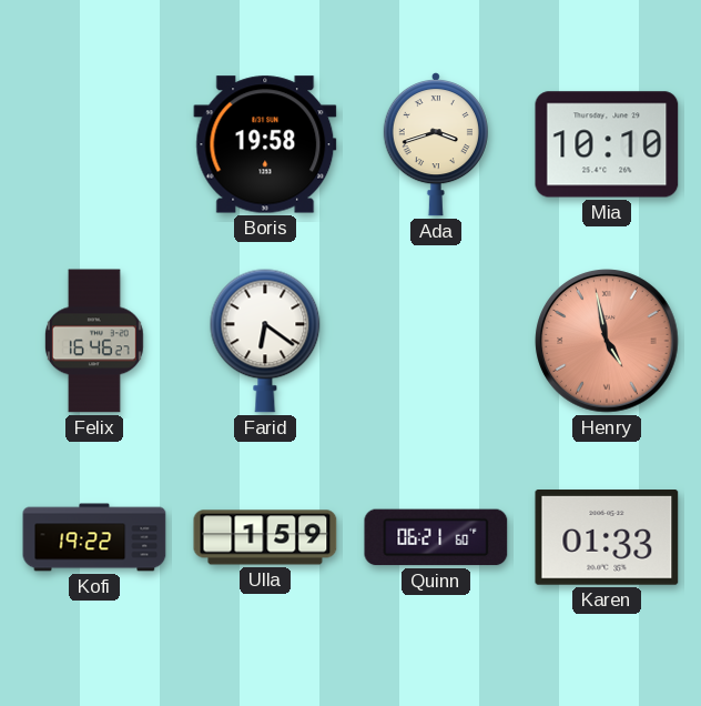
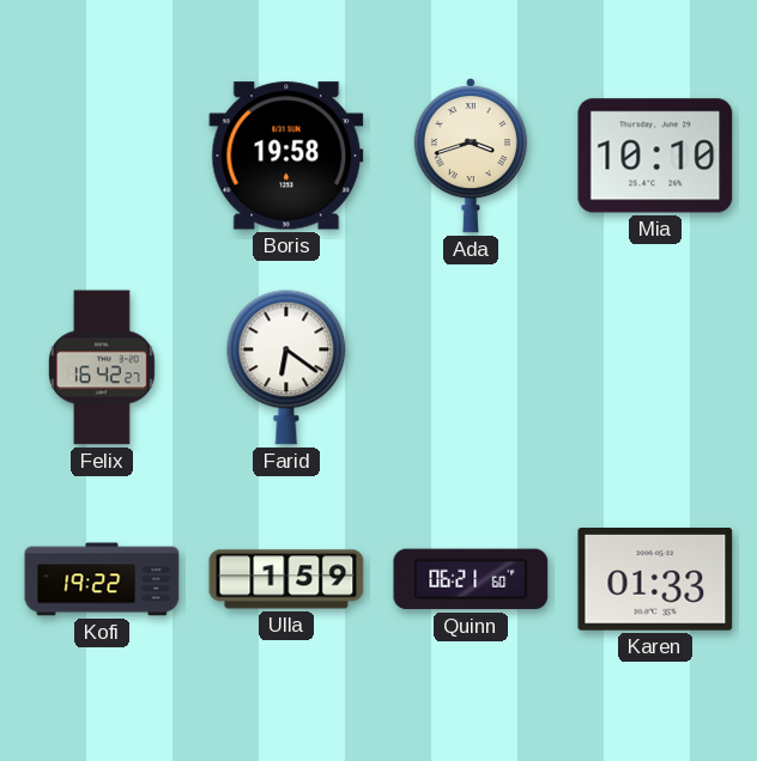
Felix: 16:46 -> 16:42 (102, 367)
Henry: 4:58 -> none (607, 341)
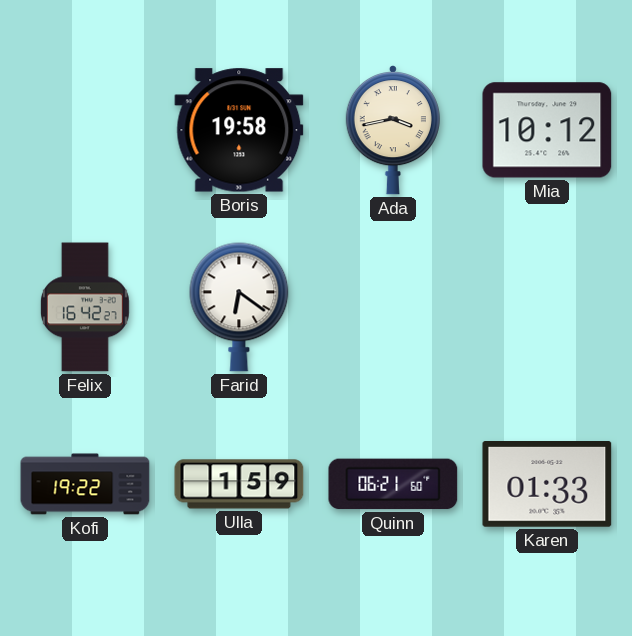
Ada: 3:42 -> 3:43 (393, 131)
Mia: 10:10 -> 10:12 (547, 130)
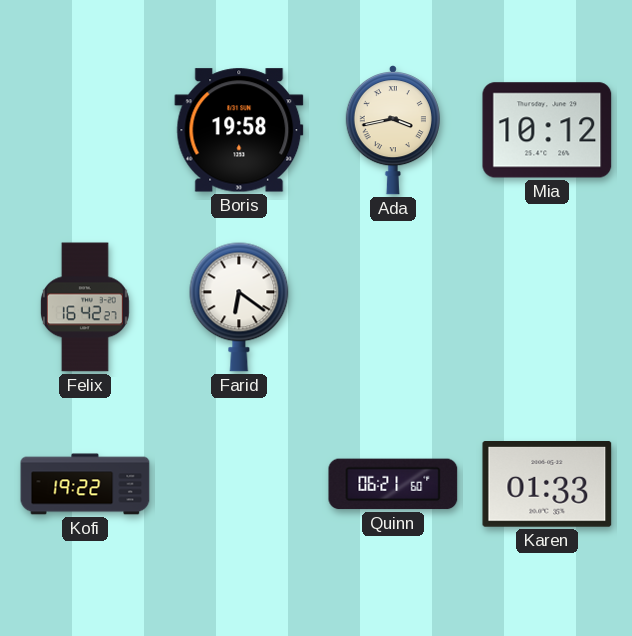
Ulla: 1:59 -> none (239, 484)
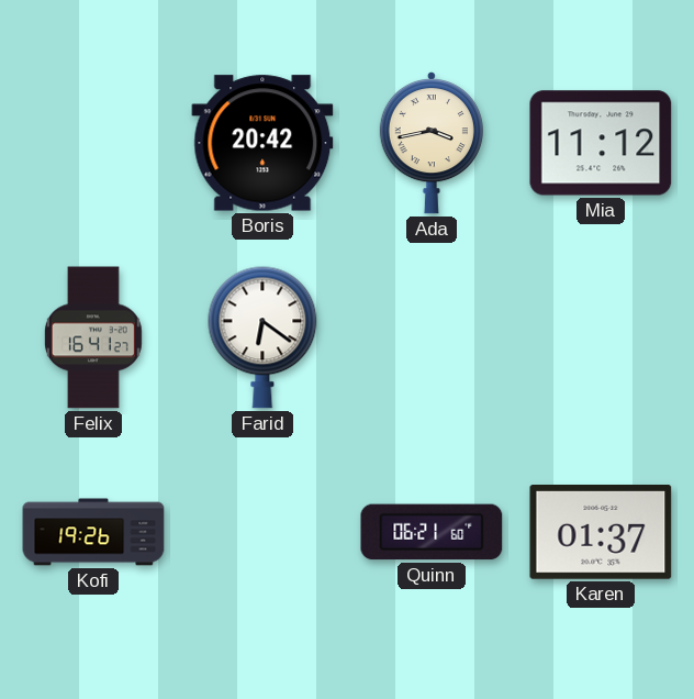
Boris: 19:58 -> 20:42 (262, 143)
Mia: 10:12 -> 11:12 (601, 143)
Felix: 16:42 -> 16:41 (93, 337)
Kofi: 19:22 -> 19:26 (93, 532)
Karen: 01:33 -> 01:37 (601, 533)
